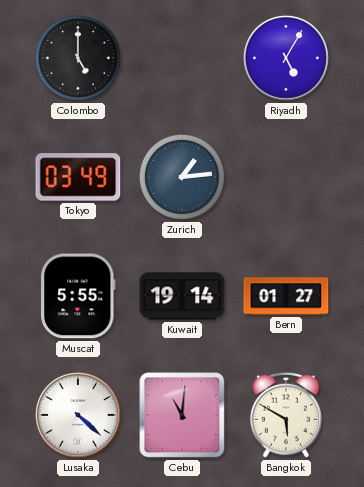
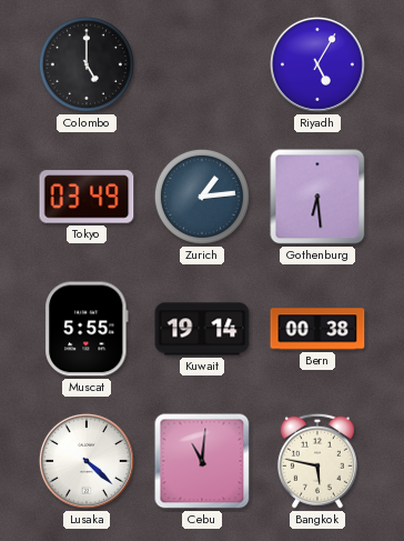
Gothenburg: none -> 6:29 (317, 197)
Bern: 01:27 -> 00:38 (317, 329)
Bangkok: 5:50 -> 5:47 (317, 461)
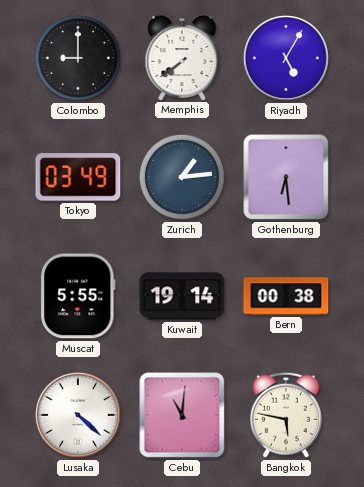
Colombo: 5:00 -> 9:00 (78, 58)
Memphis: none -> 7:39 (182, 58)
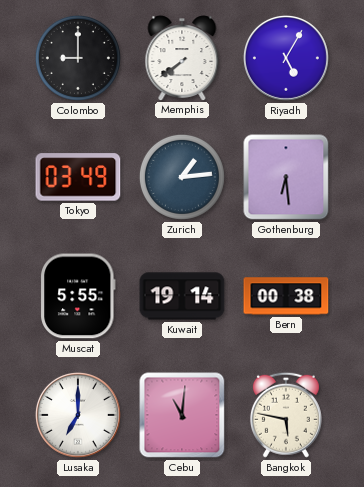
Lusaka: 4:22 -> 7:00 (78, 415)
